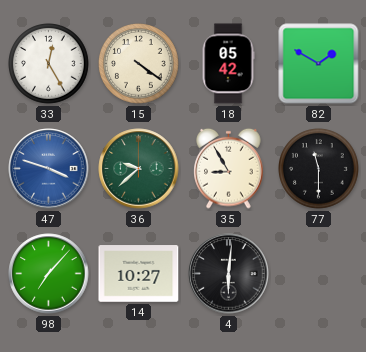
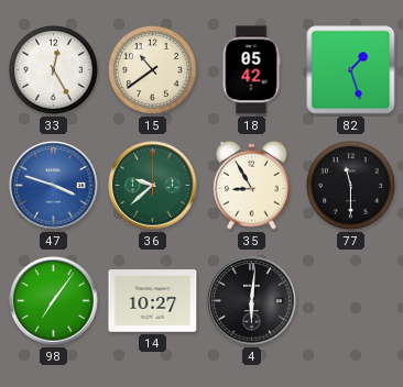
15: 4:21 -> 10:39 (153, 70)
82: 1:50 -> 1:27 (351, 70)
98: 7:07 -> 7:06 (54, 301)
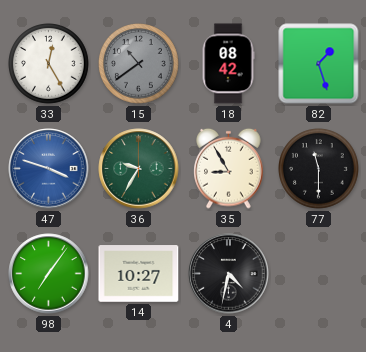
15 dial: cream -> grey (139, 64)
18: 05:42 -> 08:42 (228, 64)
36: 9:38 -> 9:35 (139, 169)
4: 6:01 -> 4:32 (229, 274)
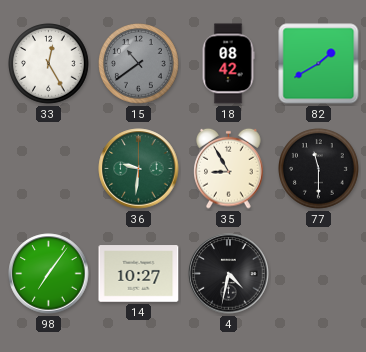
82: 1:27 -> 1:40 (319, 64)
47: 3:48 -> none (49, 169)
36: 9:35 -> 9:31 (139, 169)
